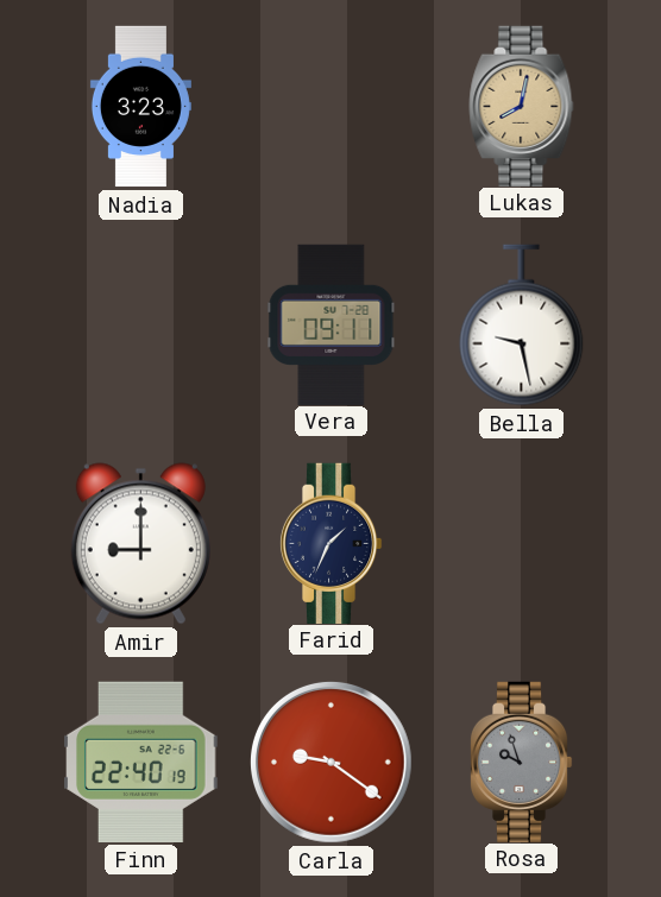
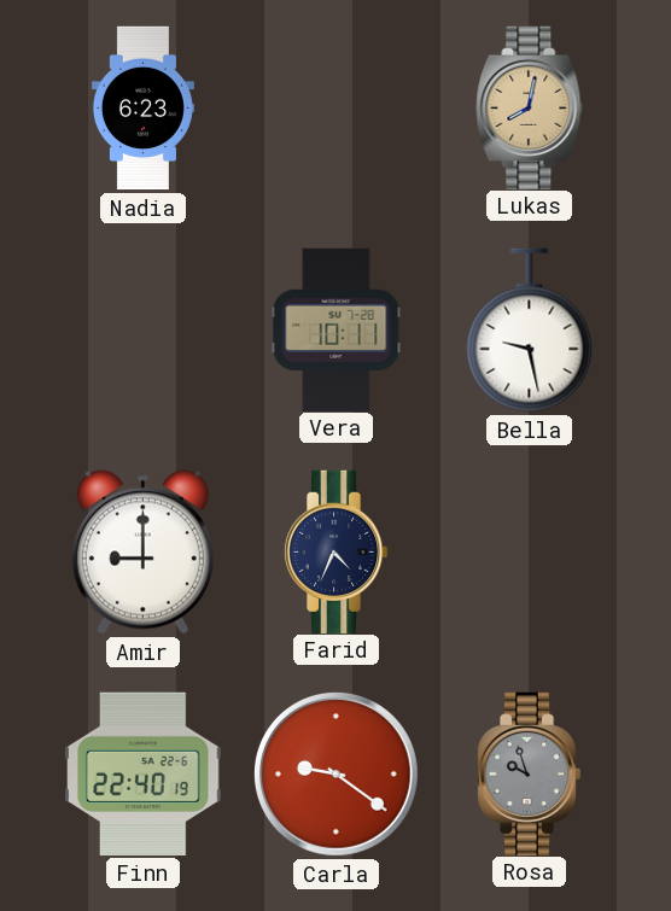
Nadia: 3:23 -> 6:23 (142, 109)
Vera: 09:11 -> 10:11 (337, 329)
Farid: 1:34 -> 4:34 (335, 551)
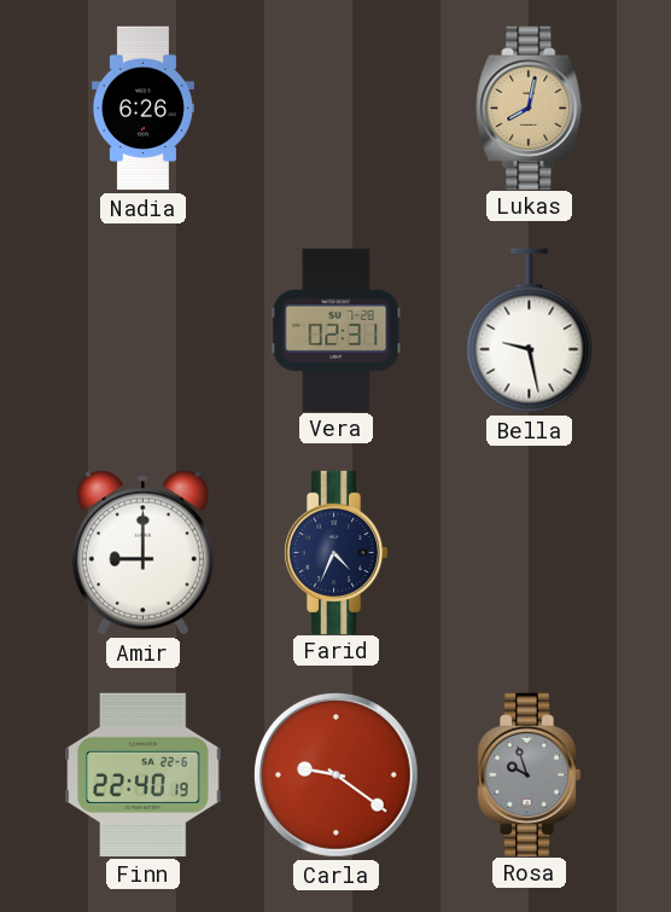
Nadia: 6:23 -> 6:26 (142, 109)
Vera: 10:11 -> 02:31 (337, 330)
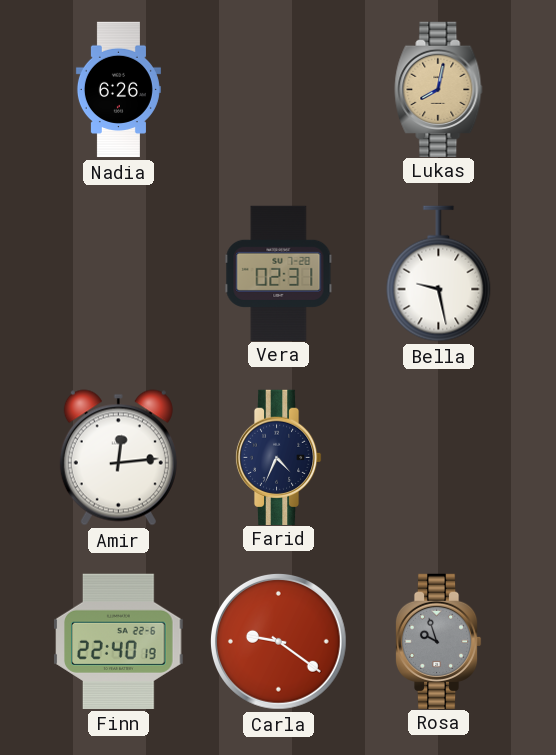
Amir: 9:00 -> 12:14 (118, 458)
